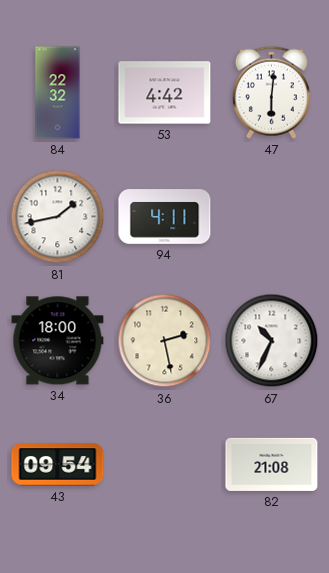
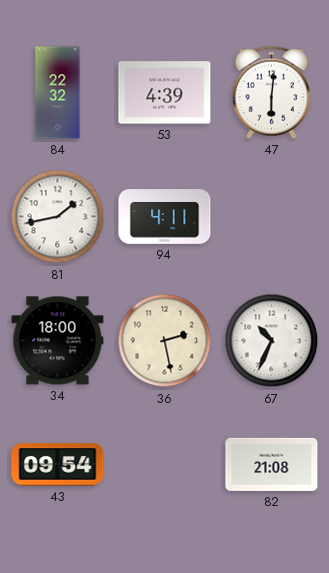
53: 4:42 -> 4:39 (165, 93)
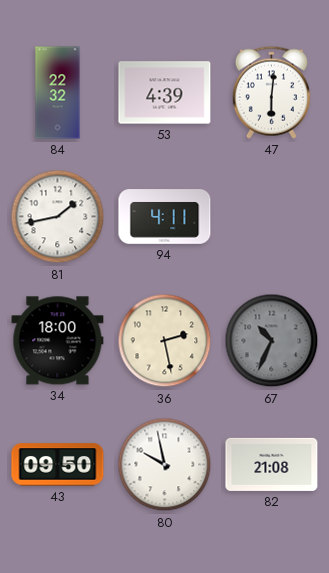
67 dial: white -> grey (272, 341)
43: 09:54 -> 09:50 (58, 465)
80: none -> 9:58 (165, 465)
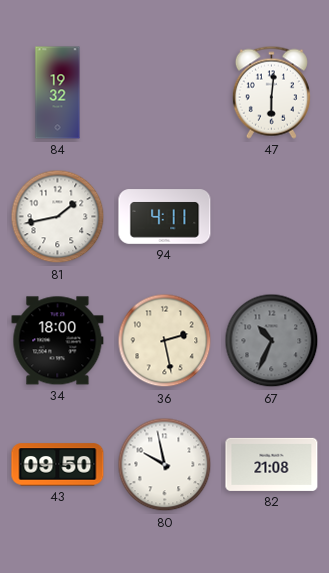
84: 22:32 -> 19:32 (58, 93)
53: 4:39 -> none (165, 93)
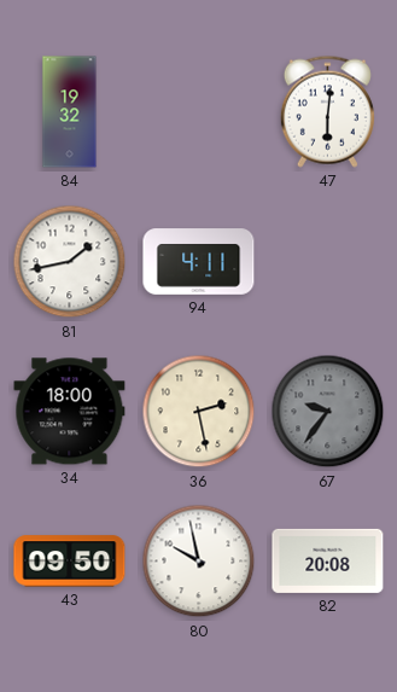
67: 10:34 -> 9:36 (328, 412)
82: 21:08 -> 20:08 (328, 560)
